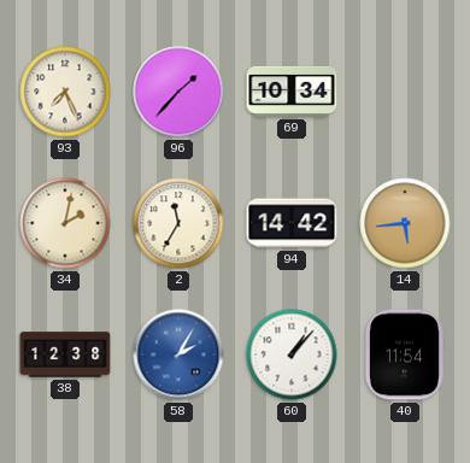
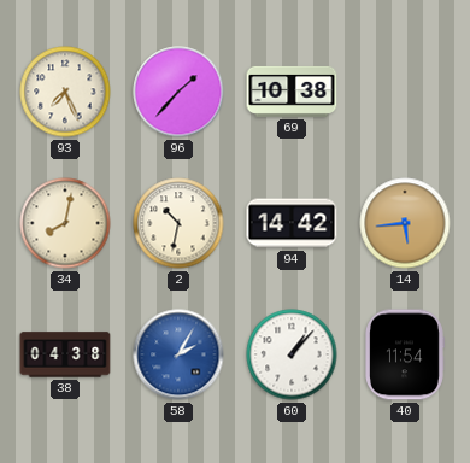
69: 10:34 -> 10:38 (292, 92)
34: 2:02 -> 8:02 (65, 223)
2: 11:35 -> 10:32 (178, 223)
38: 12:38 -> 04:38 (65, 354)
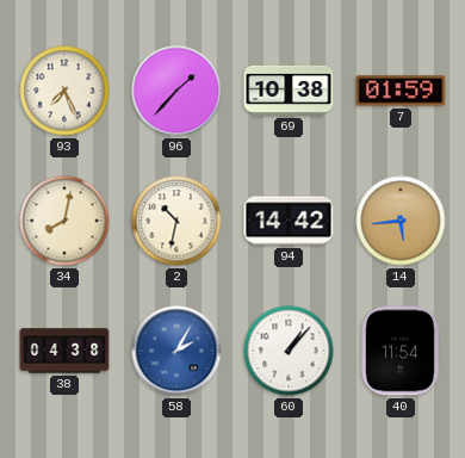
7: none -> 01:59 (401, 91)
